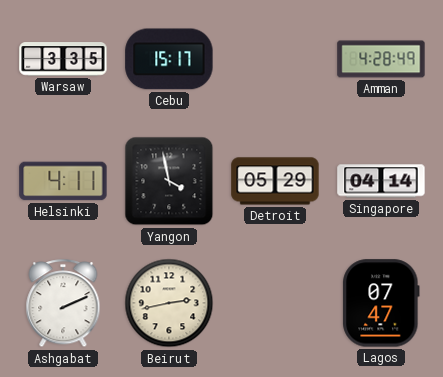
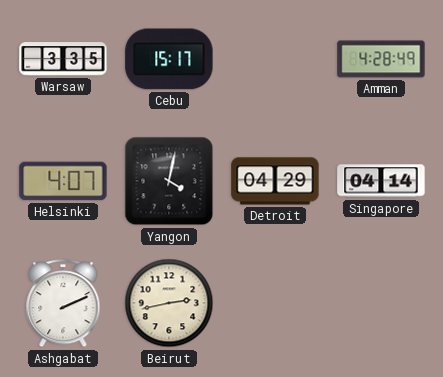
Helsinki: 4:11 -> 4:07 (63, 181)
Yangon: 3:58 -> 4:02 (169, 181)
Detroit: 05:29 -> 04:29 (275, 181)
Lagos: 07:47 -> none (381, 303)
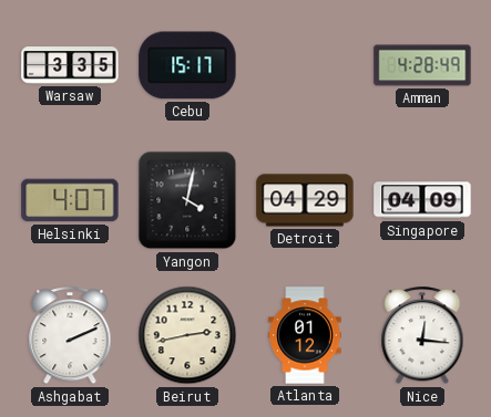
Singapore: 04:14 -> 04:09 (422, 200)
Atlanta: none -> 01:12 (305, 335)
Nice: none -> 12:16 (422, 336)
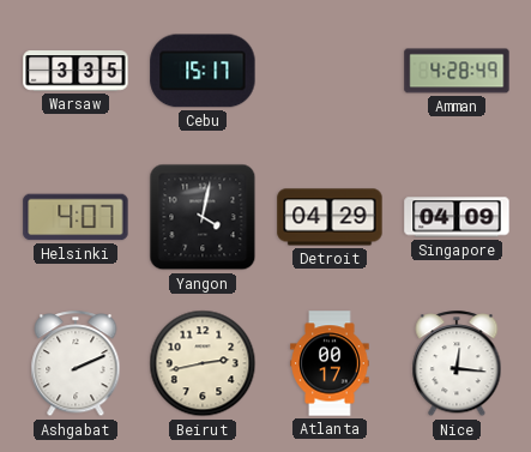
Atlanta: 01:12 -> 00:17 (330, 363)
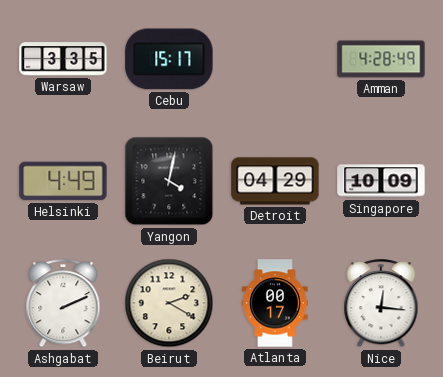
Helsinki: 4:07 -> 4:49 (63, 181)
Singapore: 04:09 -> 10:09 (381, 181)
Beirut: 2:43 -> 2:20 (169, 303)
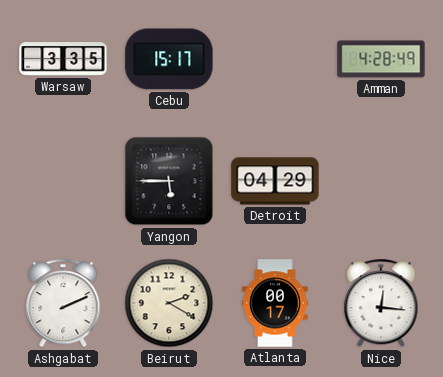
Helsinki: 4:49 -> none (63, 181)
Yangon: 4:02 -> 5:45 (169, 181)
Singapore: 10:09 -> none (381, 181)
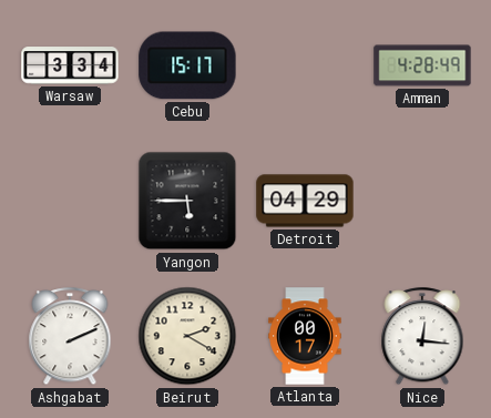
Warsaw: 3:35 -> 3:34 (70, 65)
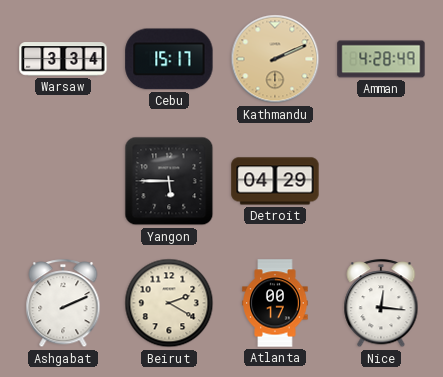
Kathmandu: none -> 2:11 (275, 59)
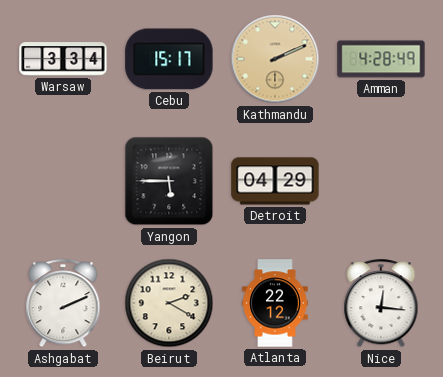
Atlanta: 00:17 -> 22:12 (275, 303)
